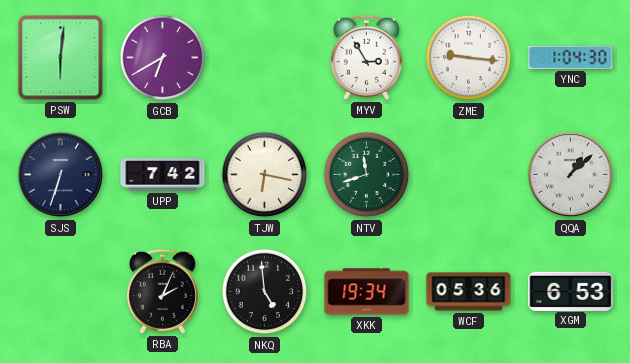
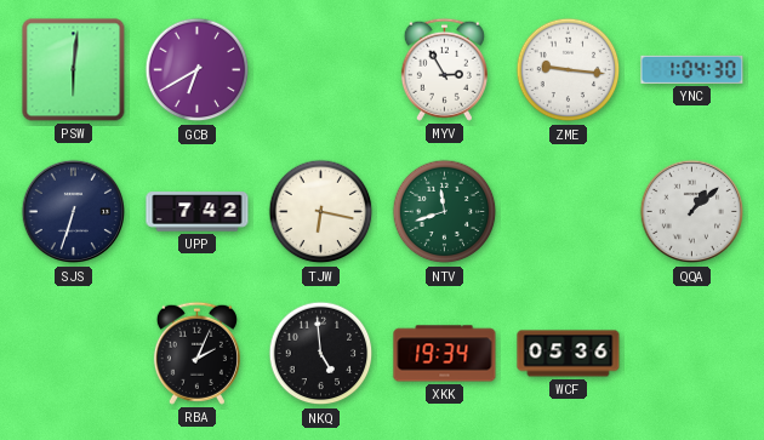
XGM: 6:53 -> none (571, 291)
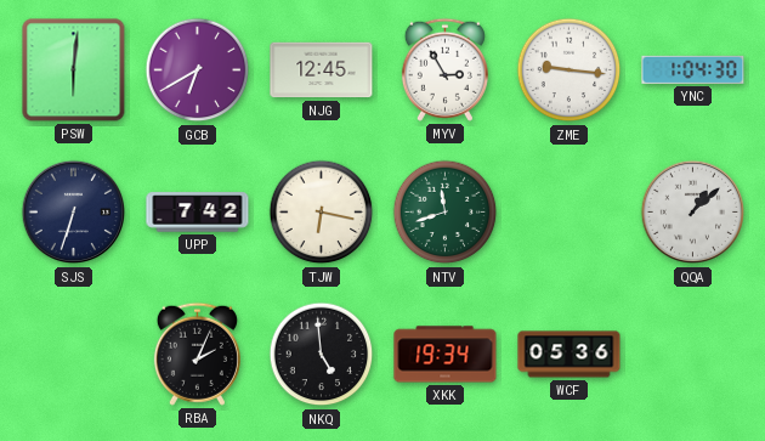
NJG: none -> 12:45 (322, 70)
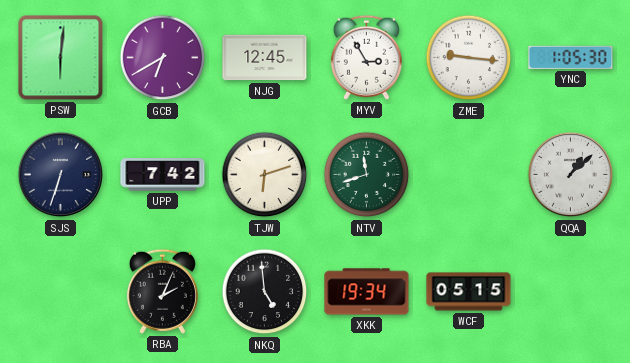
YNC: 1:04 -> 1:05 (571, 57)
TJW: 6:17 -> 6:12 (265, 175)
WCF: 05:36 -> 05:15 (469, 292)
